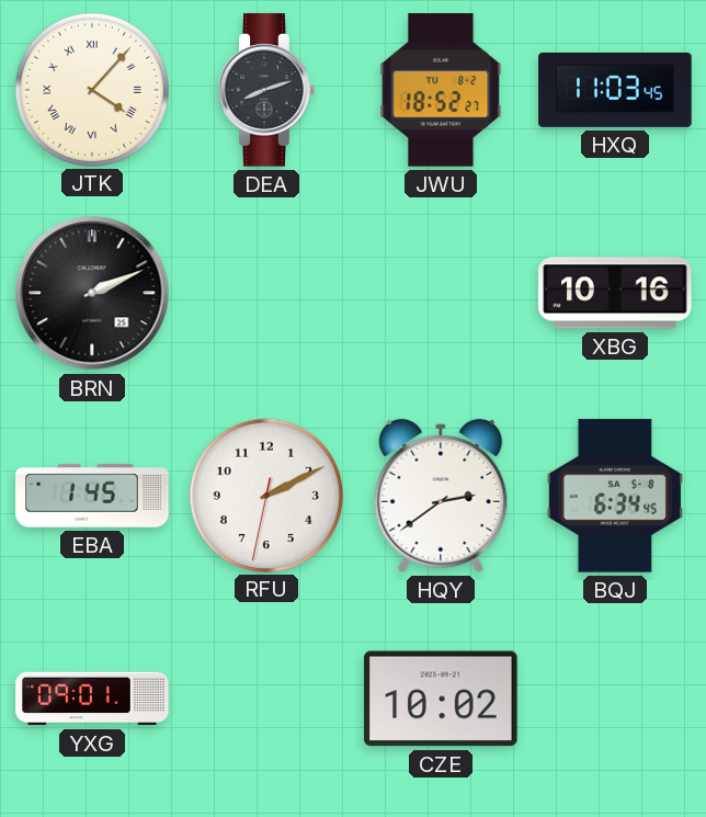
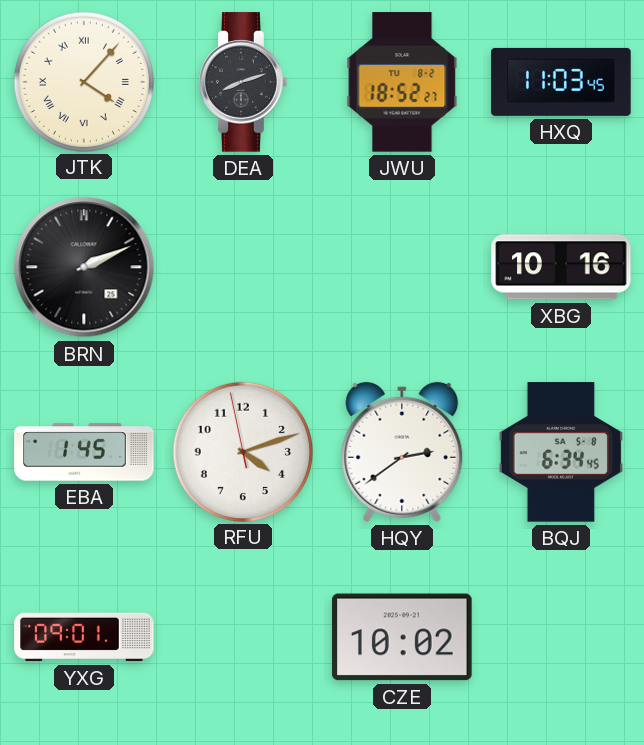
RFU: 2:10 -> 4:11 (242, 451)
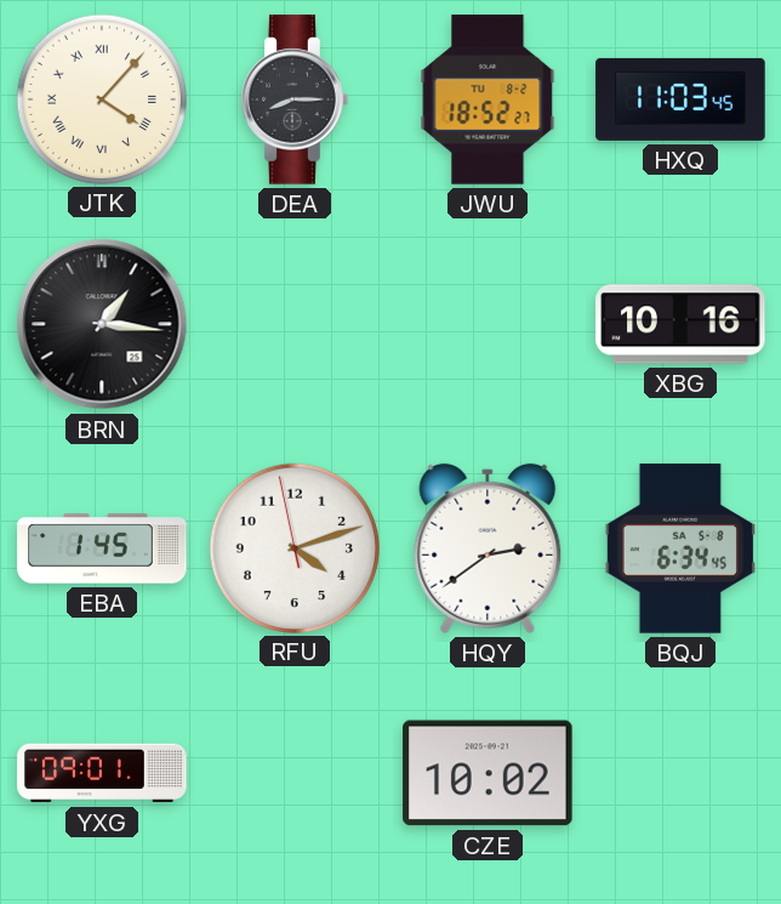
DEA: 8:12 -> 8:15 (295, 100)
BRN: 2:11 -> 1:16 (102, 324)
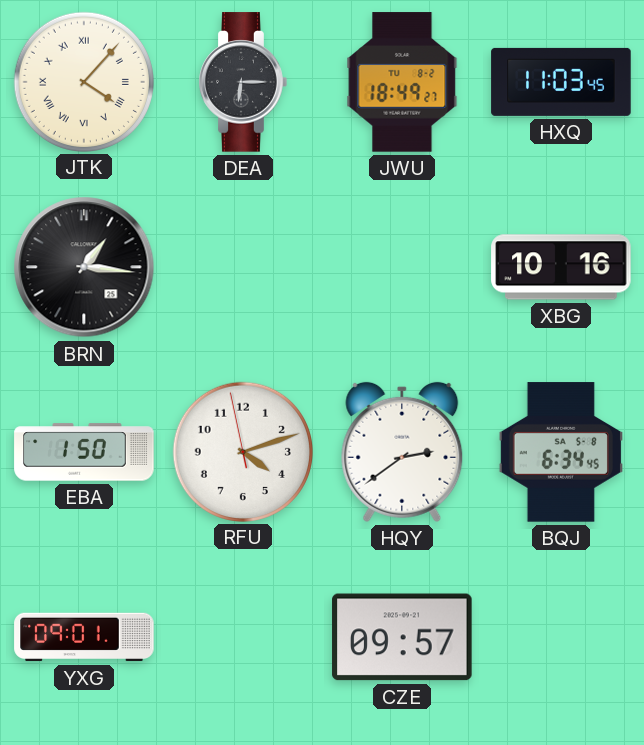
DEA: 8:15 -> 6:15 (243, 82)
JWU: 18:52 -> 18:49 (402, 82)
EBA: 1:45 -> 1:50 (84, 452)
CZE: 10:02 -> 09:57 (402, 637)
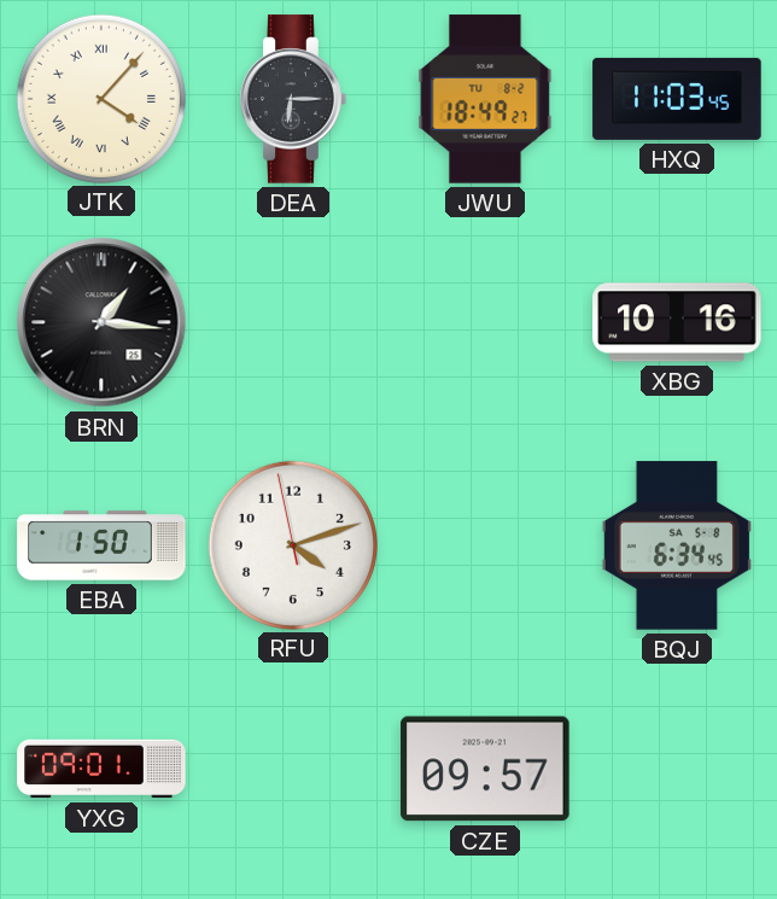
HQY: 2:39 -> none (402, 452)
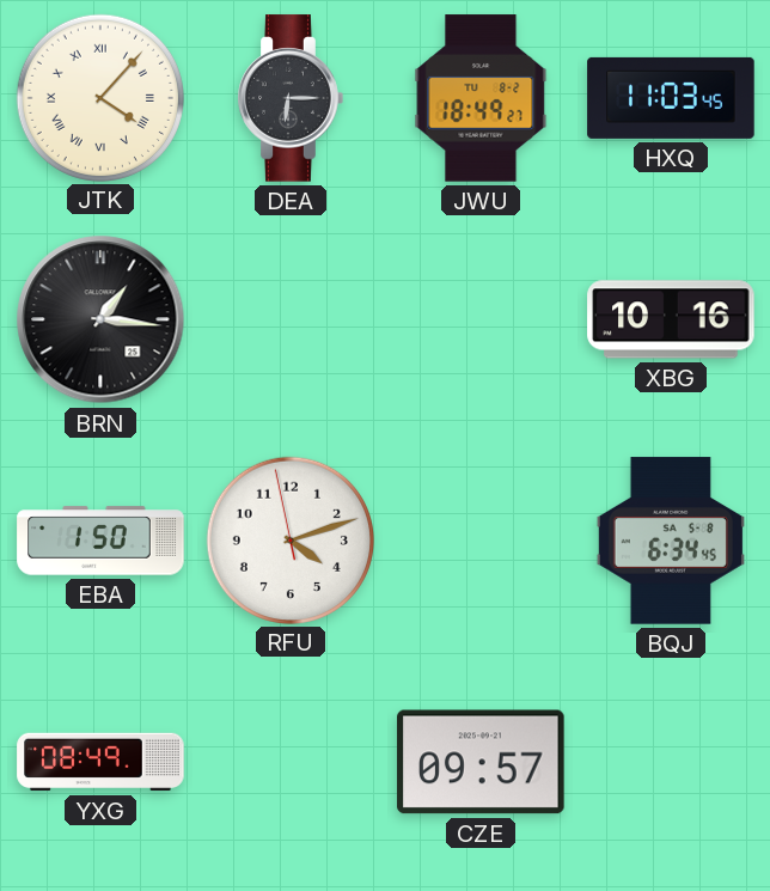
YXG: 09:01 -> 08:49 (100, 762)
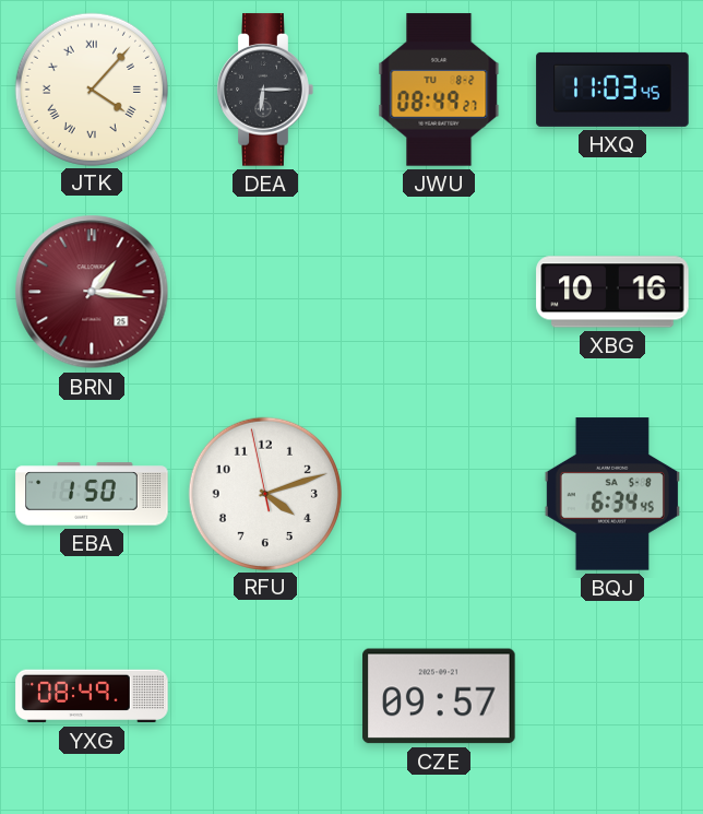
JWU: 18:49 -> 08:49 (439, 90)
BRN dial: black -> burgundy (92, 292)
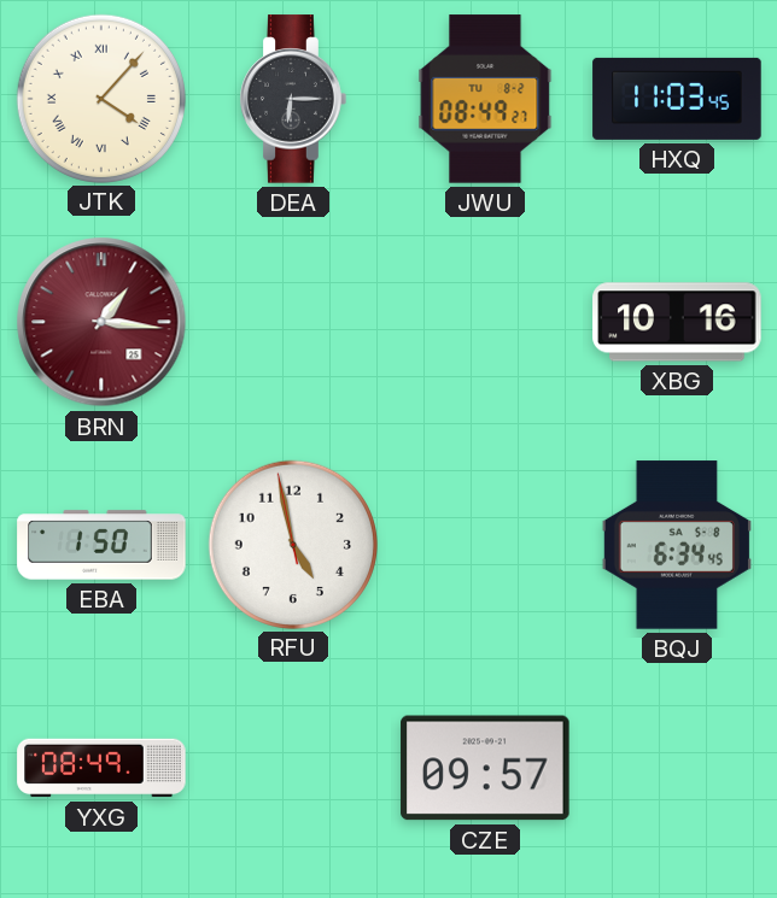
RFU: 4:11 -> 4:57 (292, 544)
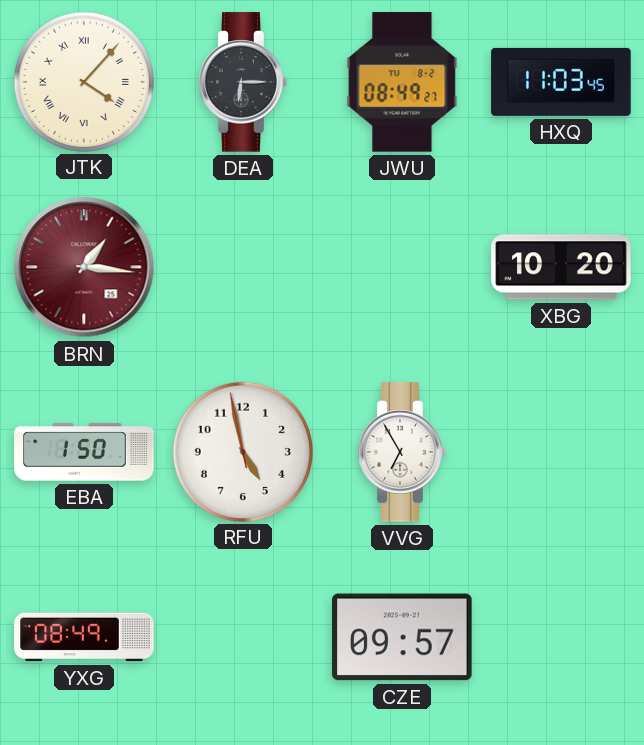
XBG: 10:16 -> 10:20 (561, 267)
VVG: none -> 6:55 (402, 452)
BQJ: 6:34 -> none (677, 545)
